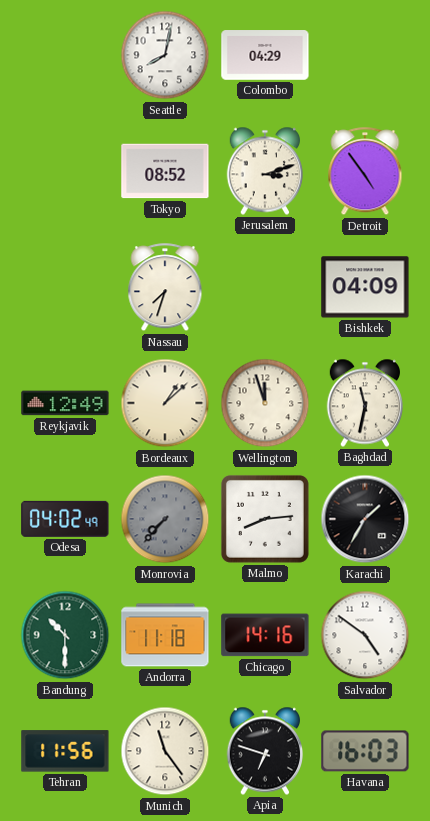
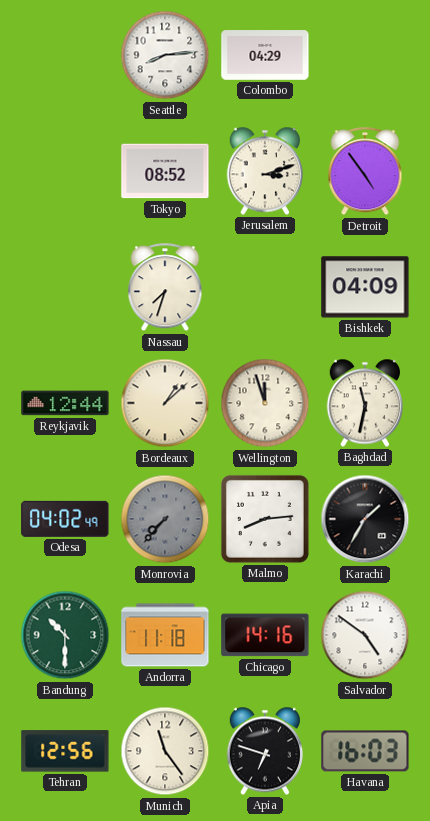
Seattle: 8:02 -> 8:14 (165, 55)
Reykjavik: 12:49 -> 12:44 (65, 403)
Tehran: 11:56 -> 12:56 (65, 751)
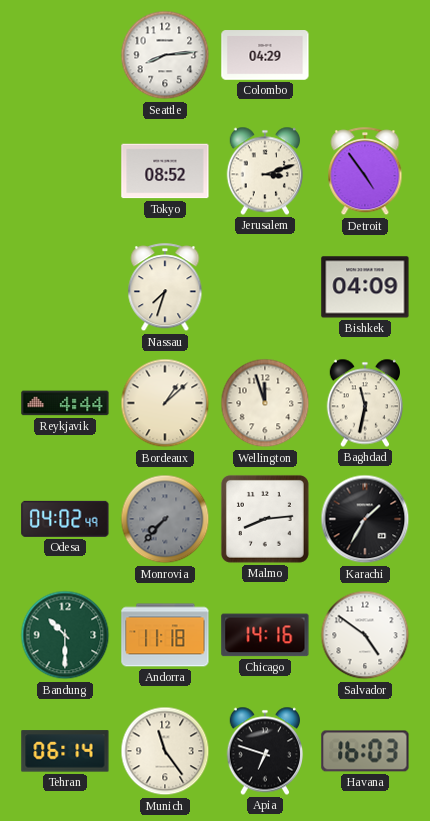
Reykjavik: 12:44 -> 4:44 (65, 403)
Tehran: 12:56 -> 06:14 (65, 751)
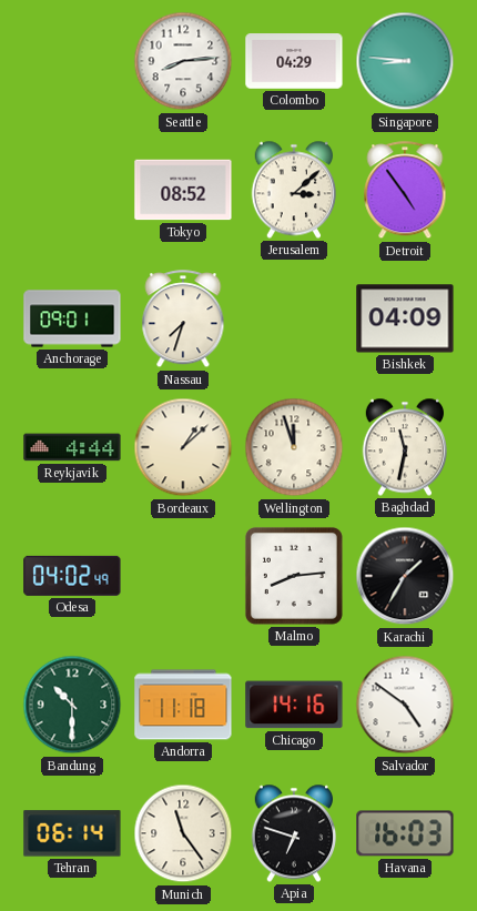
Singapore: none -> 8:46 (405, 61)
Jerusalem: 3:12 -> 3:08 (293, 190)
Anchorage: none -> 09:01 (72, 318)
Monrovia: 7:37 -> none (165, 519)
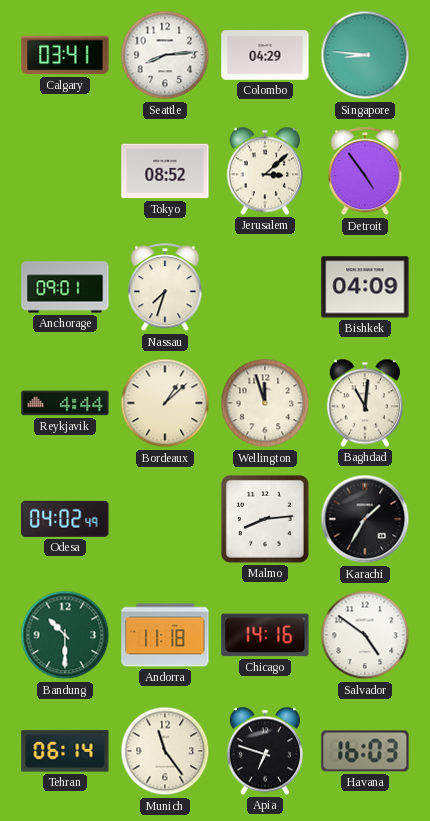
Calgary: none -> 03:41 (65, 55)
Baghdad: 11:32 -> 11:01 (364, 403)
